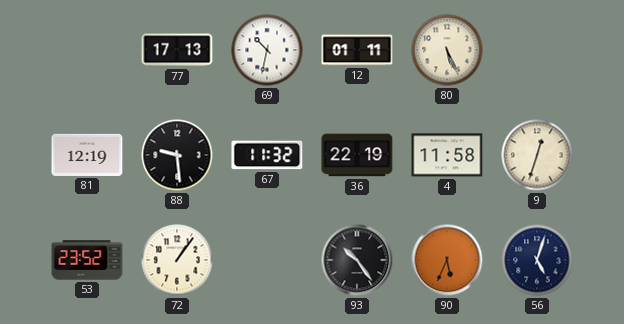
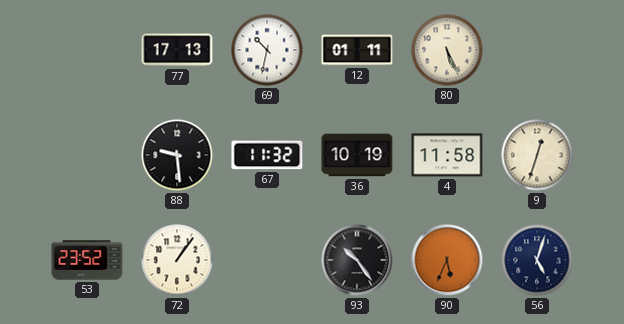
81: 12:19 -> none (87, 155)
36: 22:19 -> 10:19 (357, 155)
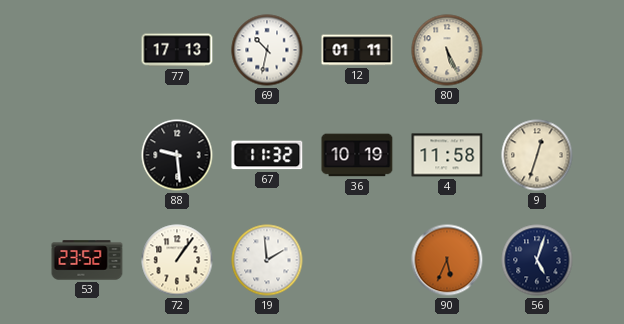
19: none -> 1:59 (267, 260)
93: 10:24 -> none (357, 260)
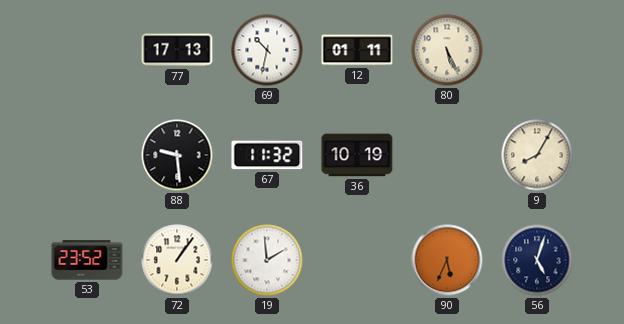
4: 11:58 -> none (447, 155)
9: 12:33 -> 8:05 (537, 155)
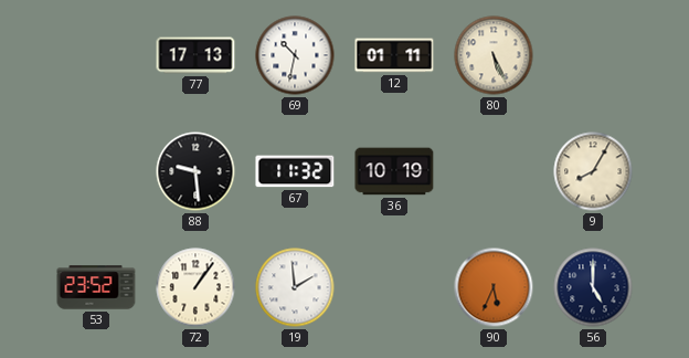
56: 5:03 -> 5:00 (593, 287)
